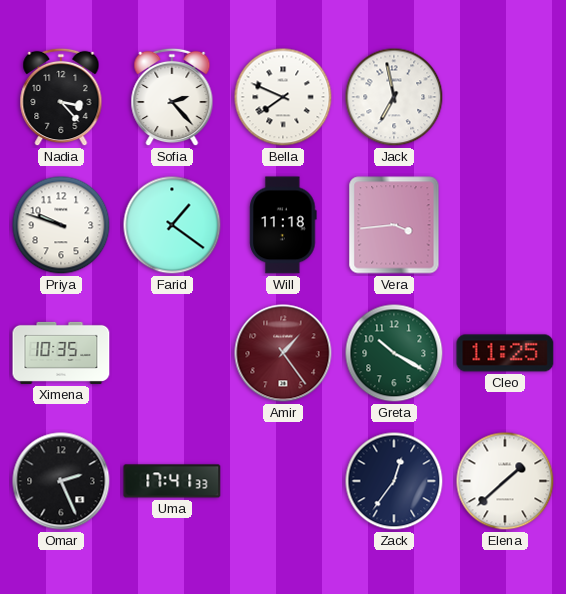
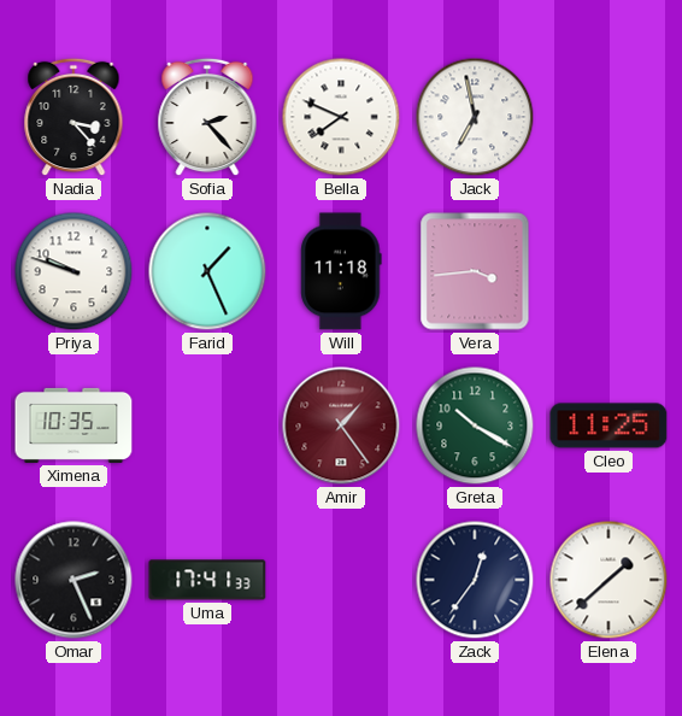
Farid: 1:21 -> 1:26 (207, 271)
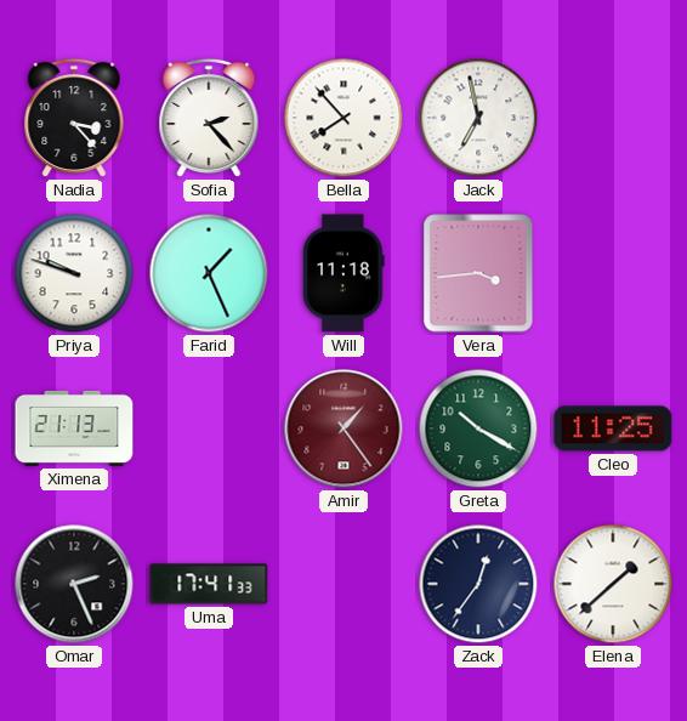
Bella: 7:49 -> 7:53 (343, 118)
Ximena: 10:35 -> 21:13 (74, 428)
